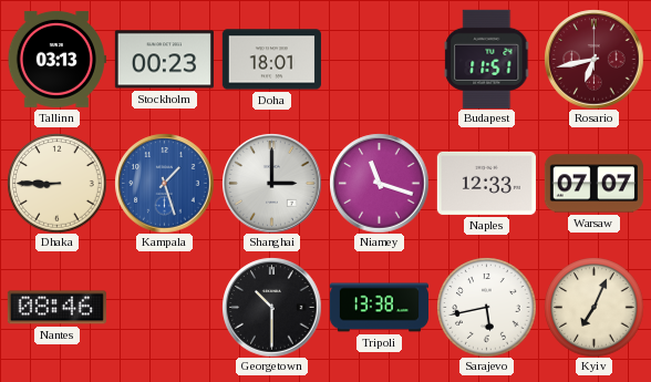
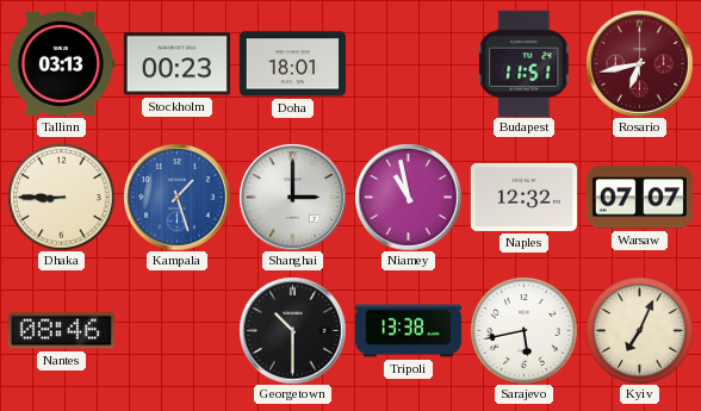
Niamey: 11:18 -> 10:58 (408, 197)
Naples: 12:33 -> 12:32 (523, 197)
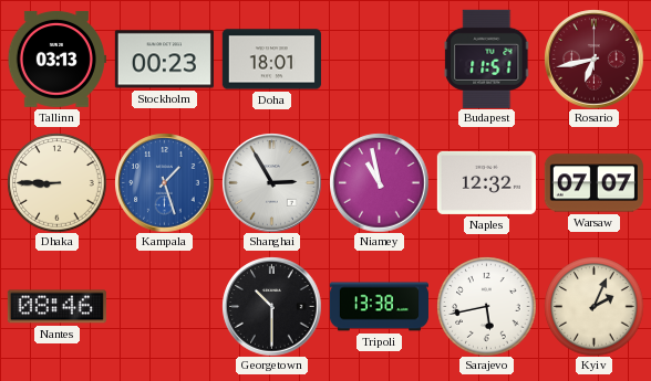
Shanghai: 3:00 -> 2:55 (271, 182)
Kyiv: 7:04 -> 2:04 (593, 306)
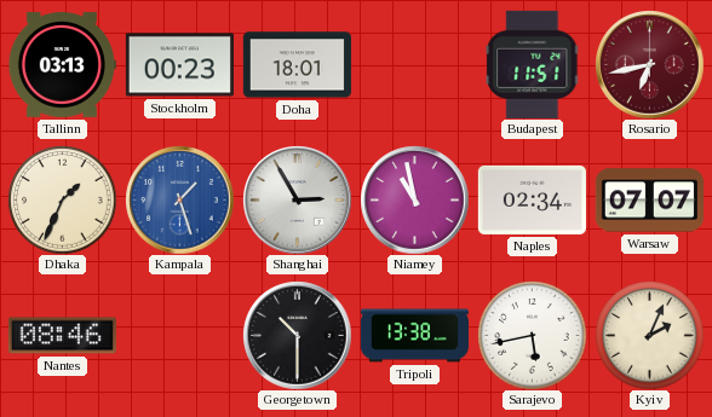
Dhaka: 8:45 -> 1:34 (62, 199)
Naples: 12:32 -> 02:34 (532, 199)
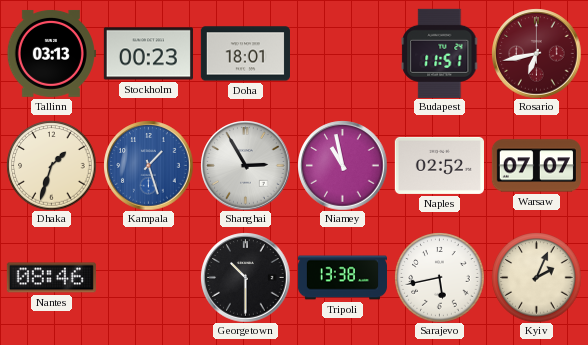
Dhaka: 1:34 -> 1:33 (51, 165)
Naples: 02:34 -> 02:52 (439, 165)
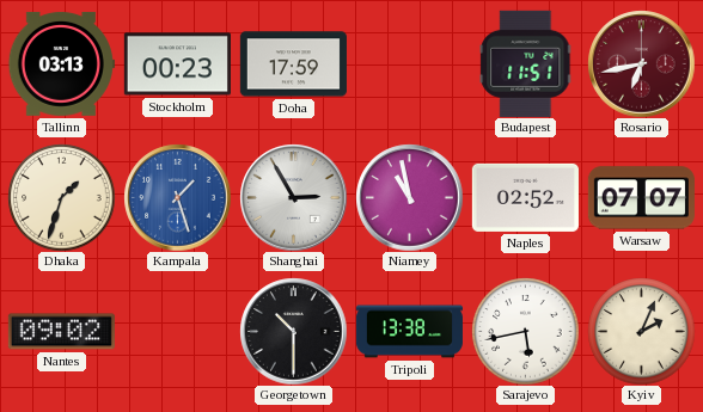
Doha: 18:01 -> 17:59 (293, 64)
Nantes: 08:46 -> 09:02 (61, 332)
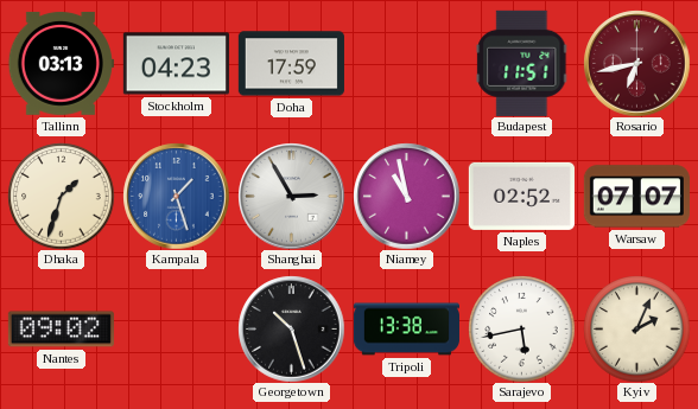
Stockholm: 00:23 -> 04:23 (176, 64)
Georgetown: 10:30 -> 10:27 (291, 328)
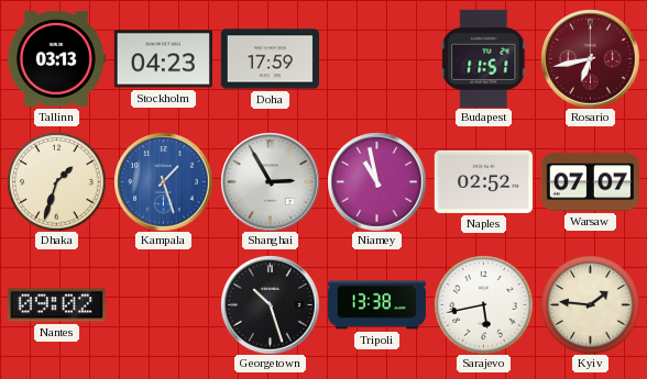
Kyiv: 2:04 -> 1:46 (590, 304)
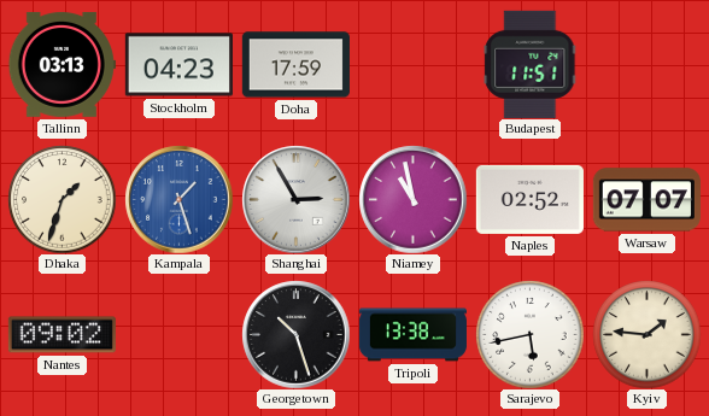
Rosario: 6:43 -> none (590, 58)
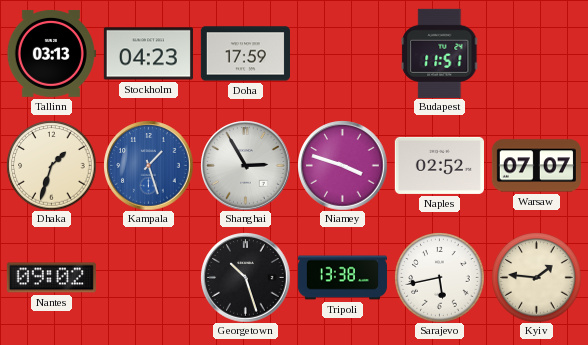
Niamey: 10:58 -> 3:48 (342, 165)
